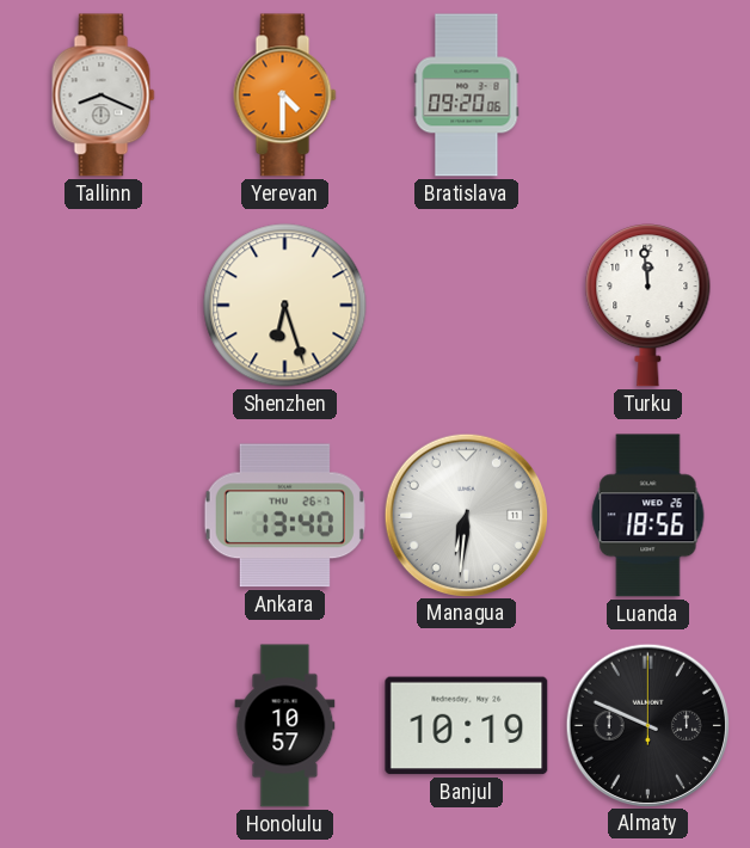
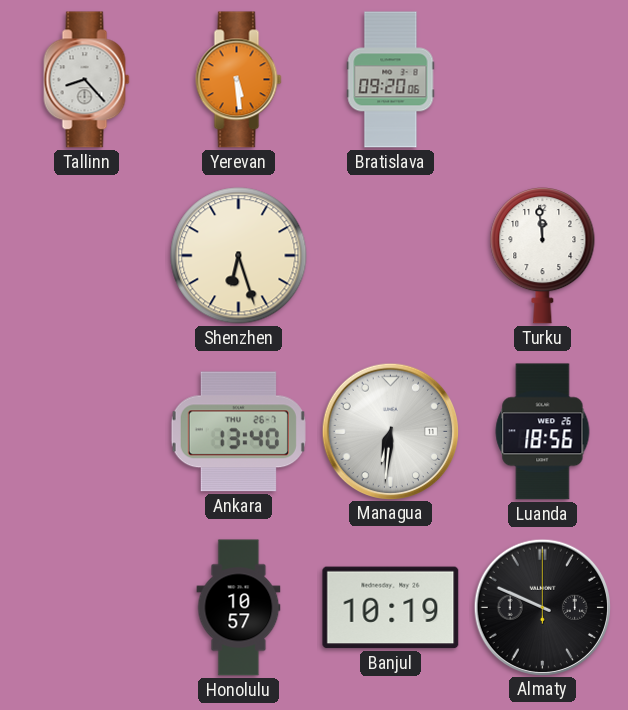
Tallinn: 8:19 -> 8:23 (87, 80)
Yerevan: 4:30 -> 5:29 (239, 80)
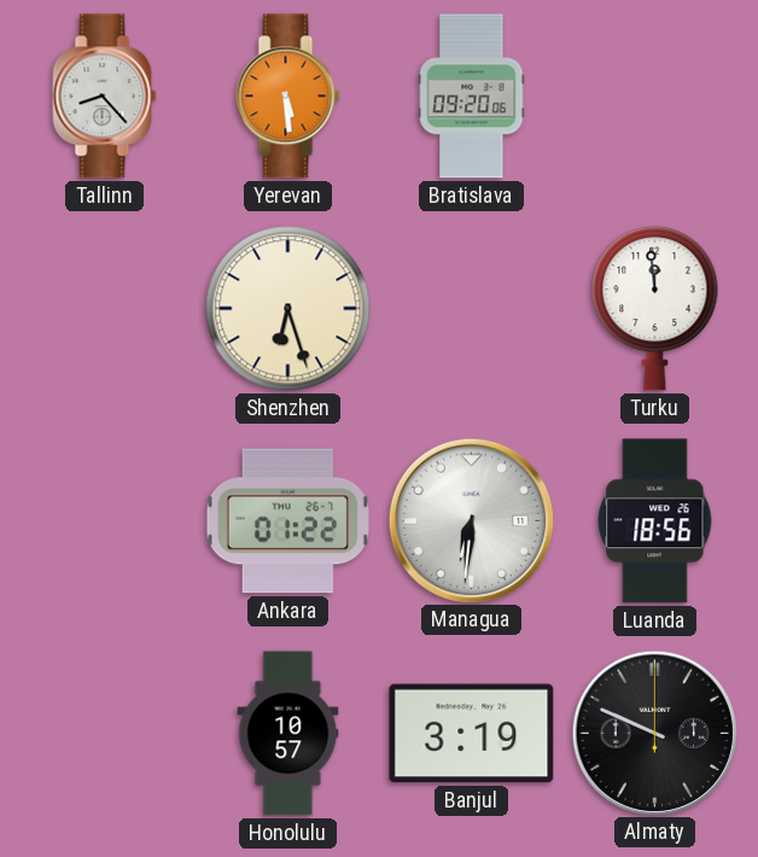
Ankara: 13:40 -> 01:22 (287, 521)
Banjul: 10:19 -> 3:19 (472, 734)
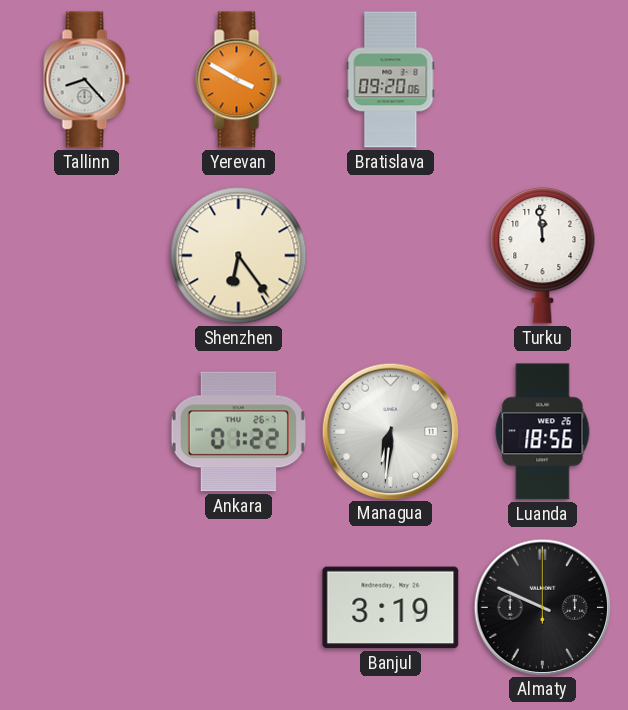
Yerevan: 5:29 -> 3:50 (239, 80)
Shenzhen: 6:27 -> 6:24 (239, 256)
Honolulu: 10:57 -> none (288, 734)
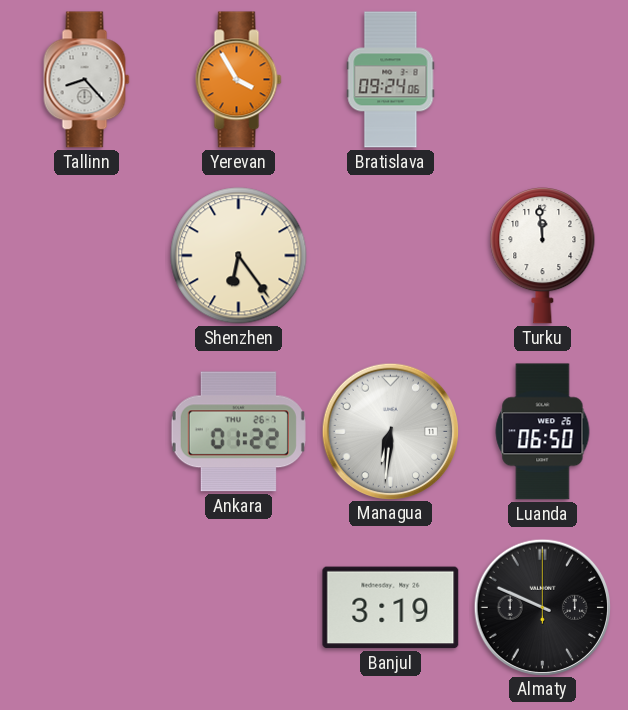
Yerevan: 3:50 -> 3:55 (239, 80)
Bratislava: 09:20 -> 09:24 (391, 80)
Luanda: 18:56 -> 06:50 (543, 432)
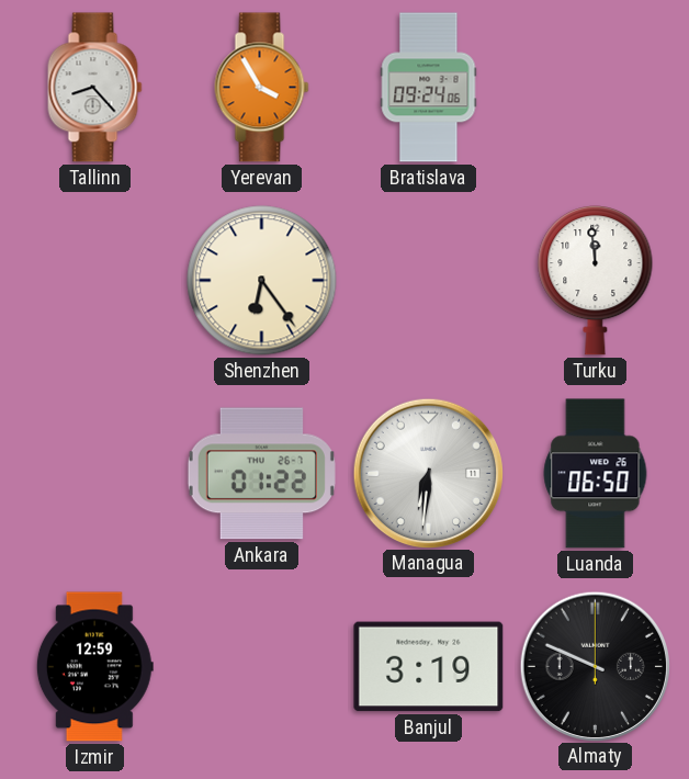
Izmir: none -> 12:59 (94, 667)
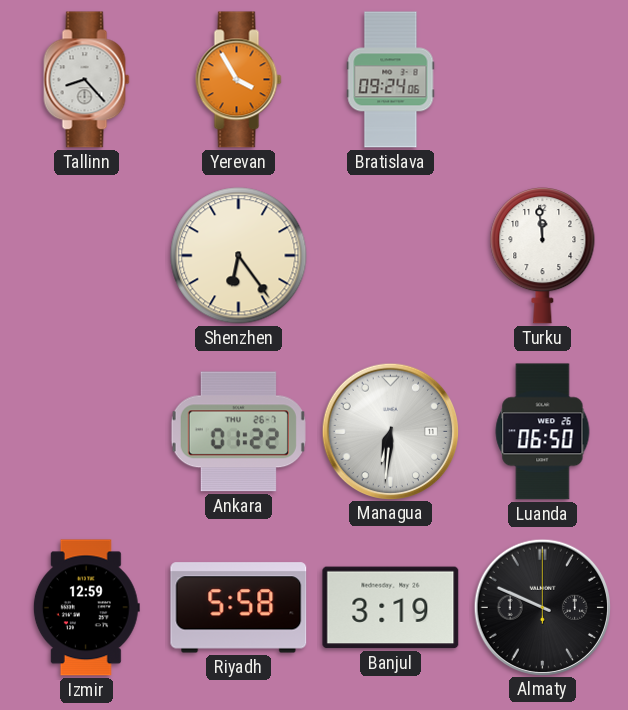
Riyadh: none -> 5:58 (239, 608)
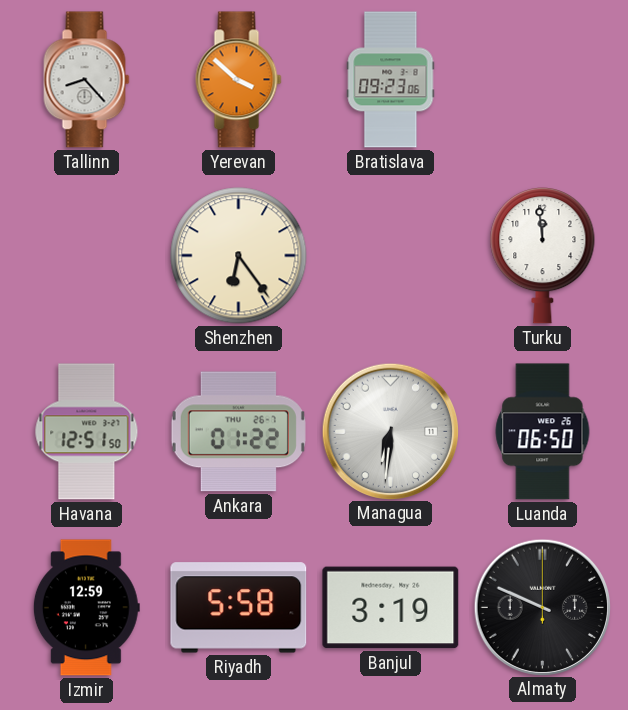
Yerevan: 3:55 -> 3:52 (239, 80)
Bratislava: 09:24 -> 09:23 (391, 80)
Havana: none -> 12:51 (87, 432)
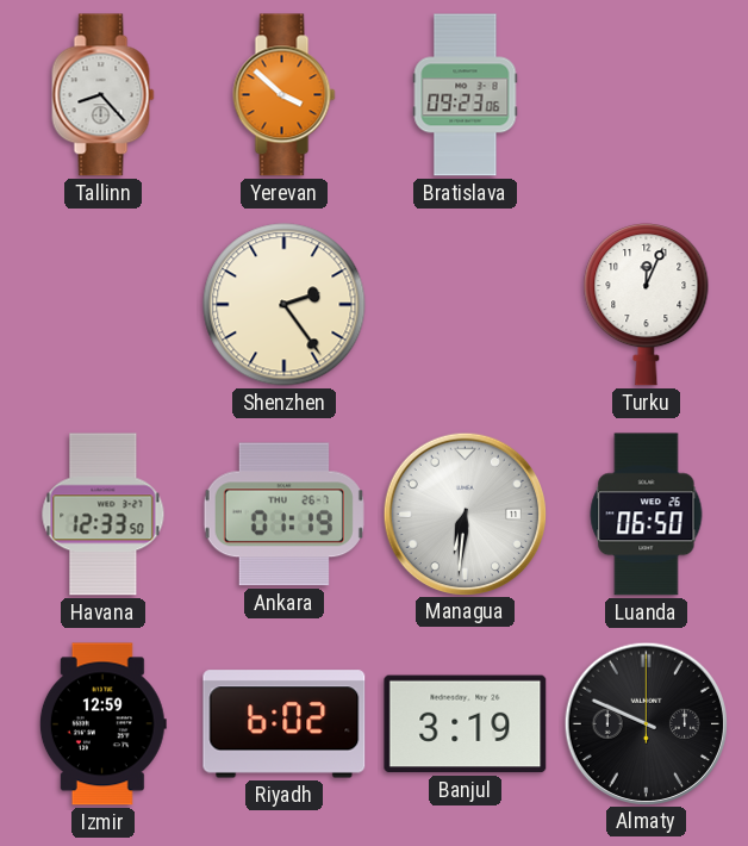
Shenzhen: 6:24 -> 2:24 (285, 305)
Turku: 11:59 -> 12:04 (647, 305)
Havana: 12:51 -> 12:33 (104, 515)
Ankara: 01:22 -> 01:19 (283, 515)
Riyadh: 5:58 -> 6:02 (285, 724)
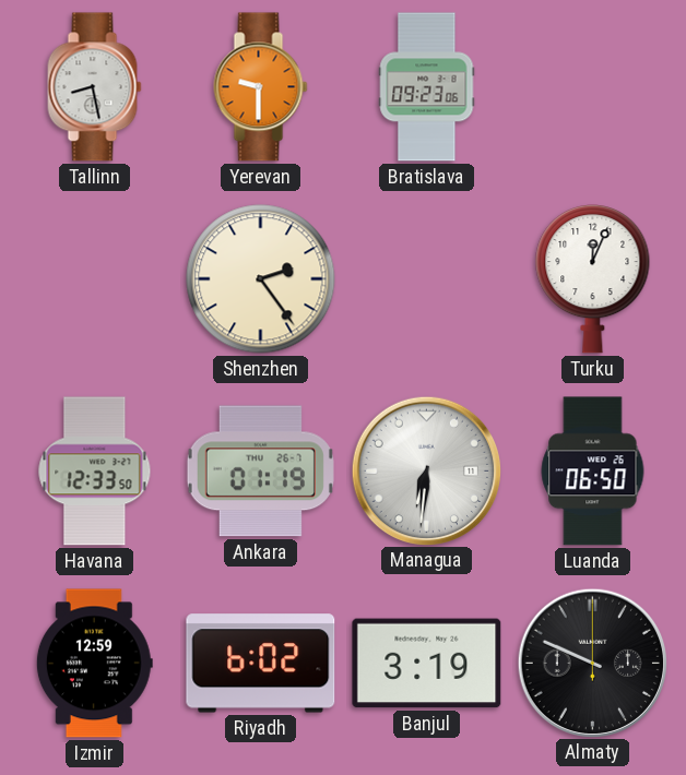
Tallinn: 8:23 -> 8:28 (95, 87)
Yerevan: 3:52 -> 9:30 (261, 87)
